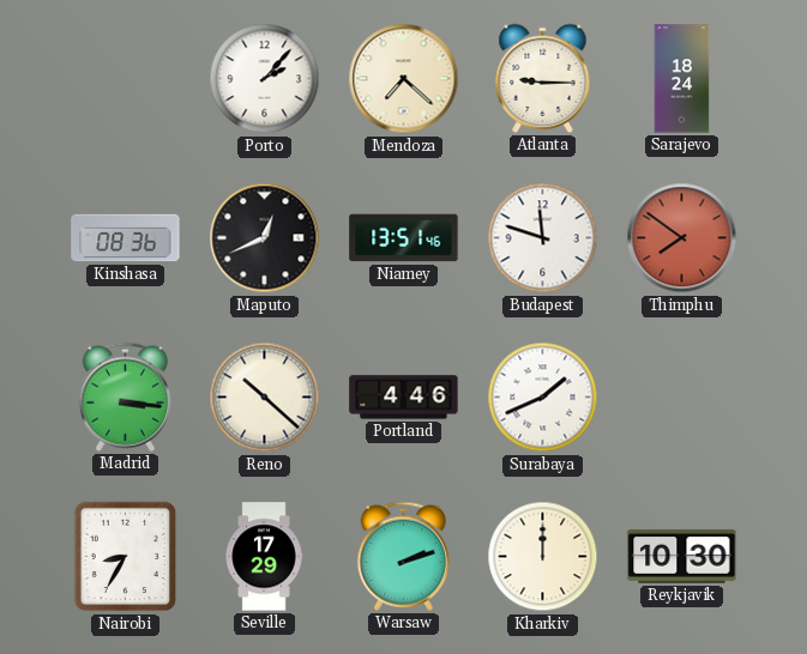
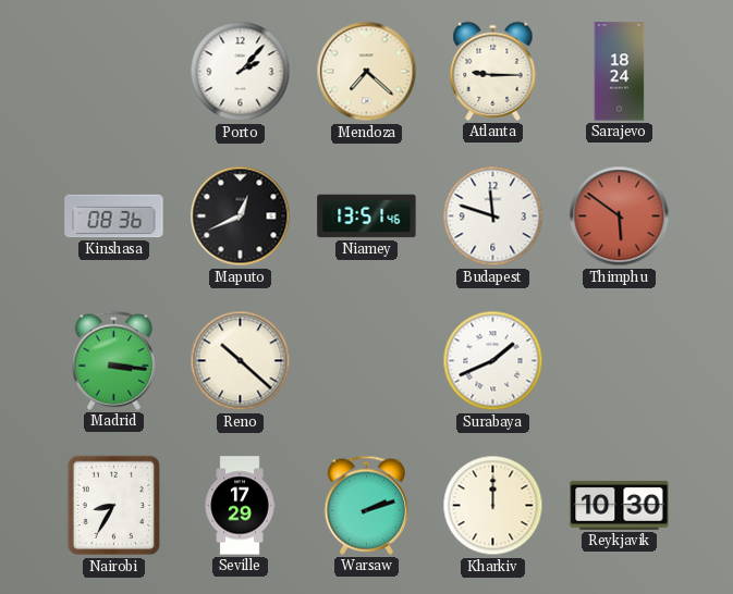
Thimphu: 7:51 -> 5:51 (620, 216)
Portland: 4:46 -> none (404, 398)
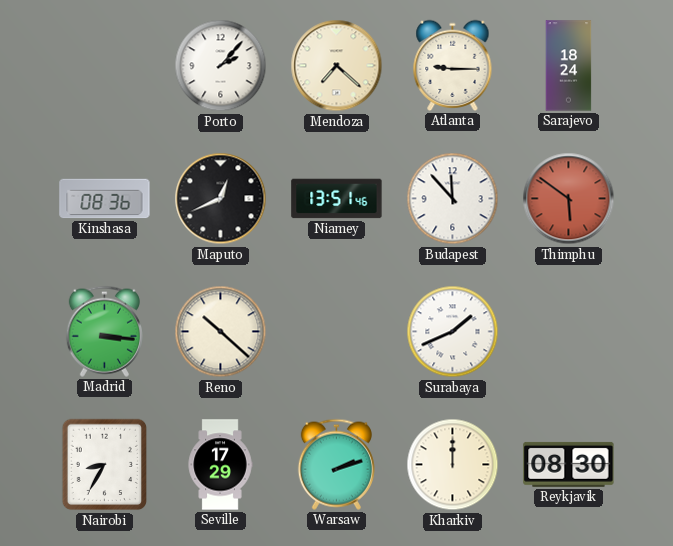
Budapest: 11:48 -> 11:53 (453, 199)
Reykjavik: 10:30 -> 08:30 (569, 464)
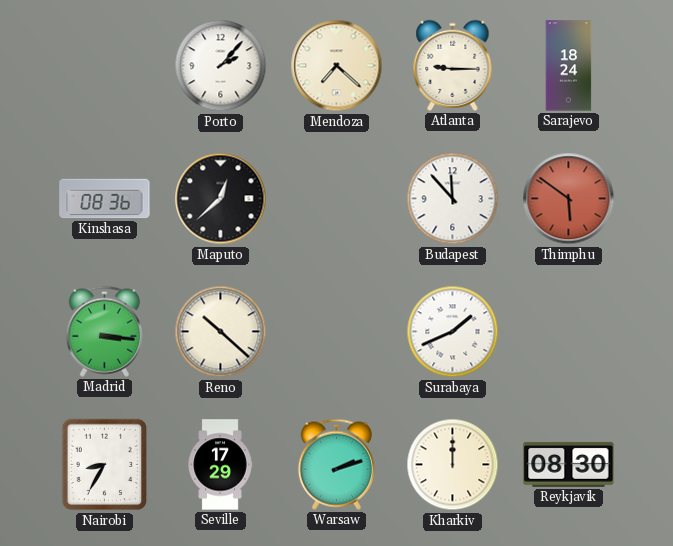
Maputo: 12:41 -> 12:38 (221, 199)
Niamey: 13:51 -> none (337, 199)
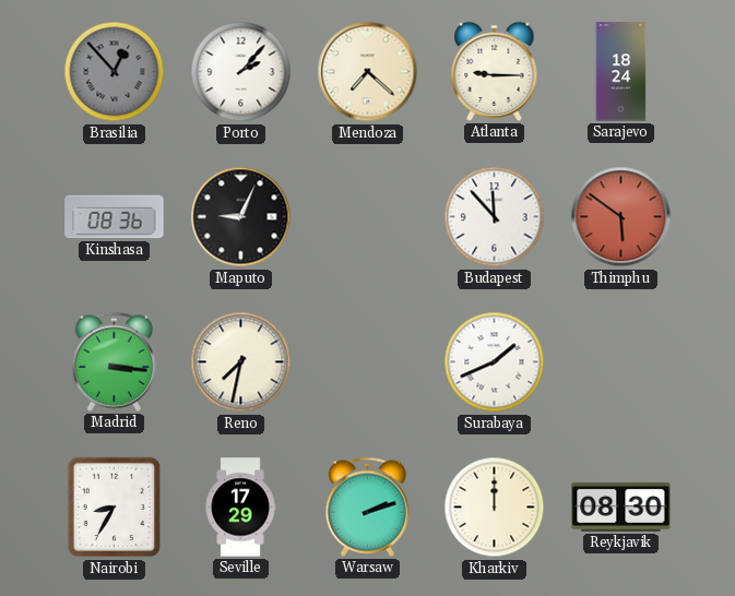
Brasilia: none -> 12:53 (115, 72)
Maputo: 12:38 -> 9:04 (241, 217)
Reno: 10:22 -> 7:32 (241, 362)
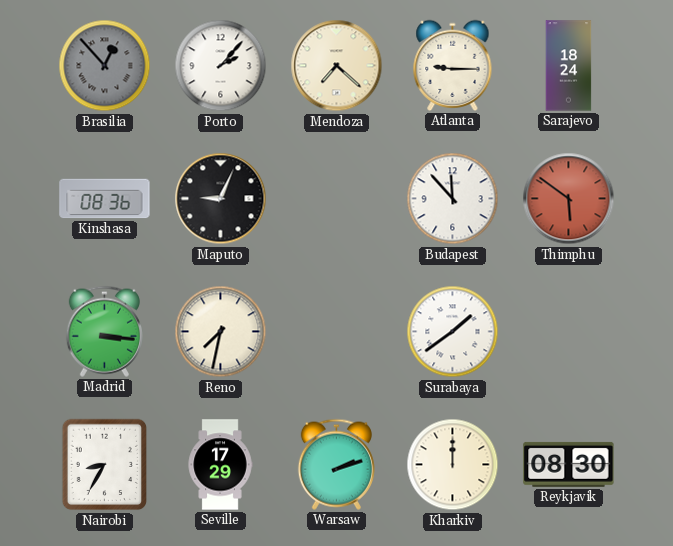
Surabaya: 1:41 -> 1:39 (453, 332)
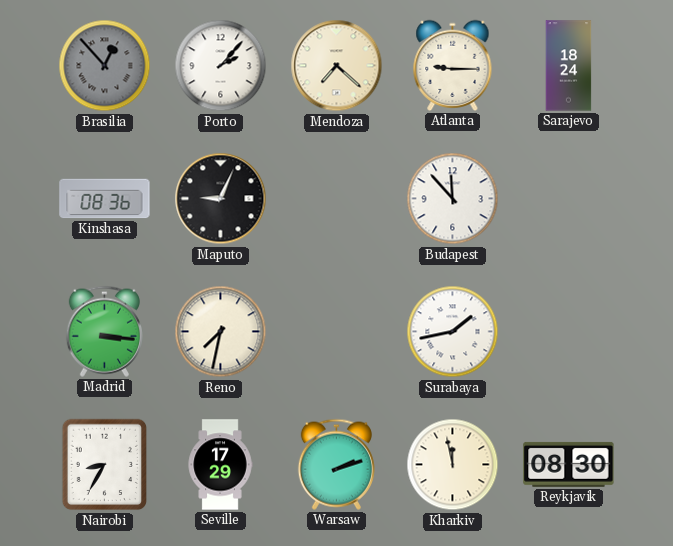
Thimphu: 5:51 -> none (569, 199)
Surabaya: 1:39 -> 1:43 (453, 332)
Kharkiv: 12:00 -> 11:58 (453, 465)
